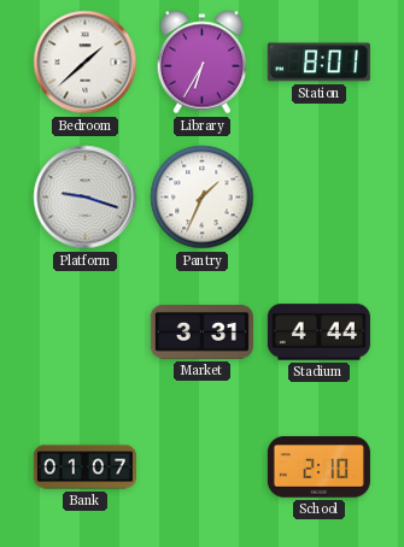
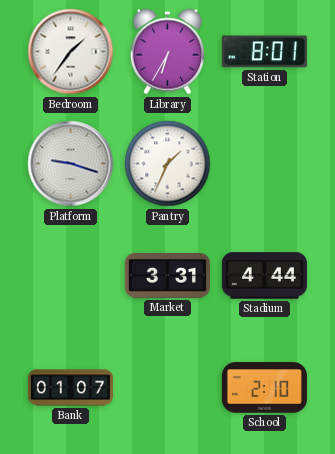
Bedroom: 1:38 -> 1:36 (71, 52)
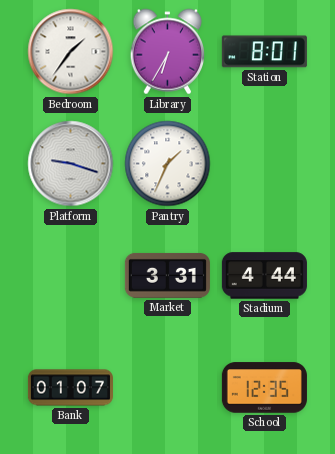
School: 2:10 -> 12:35 (264, 388)
